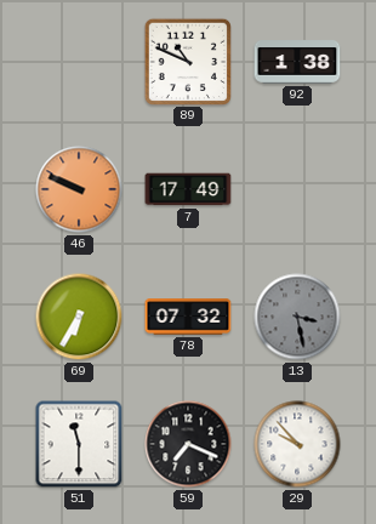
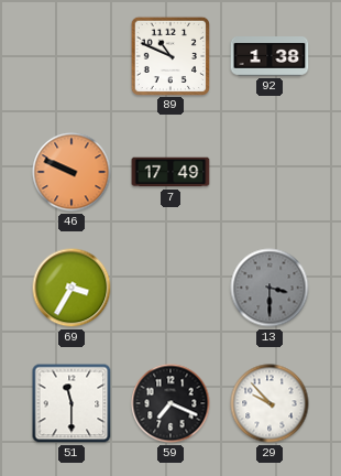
69: 6:35 -> 3:35 (71, 288)
78: 07:32 -> none (188, 317)
13: 3:28 -> 3:30 (269, 288)
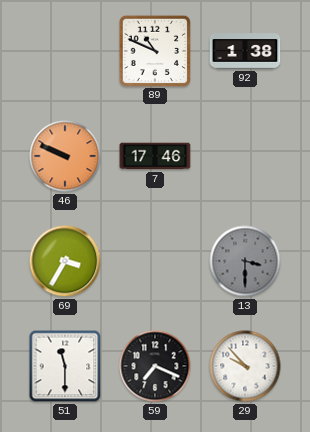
7: 17:49 -> 17:46 (155, 156)
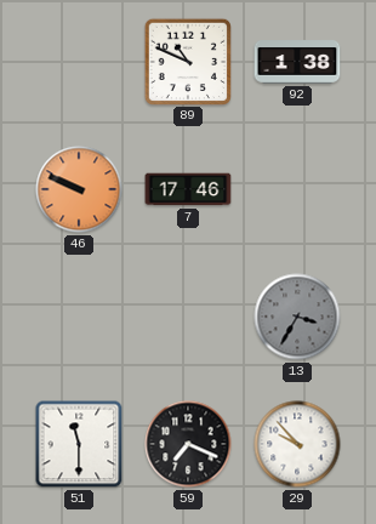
69: 3:35 -> none (65, 261)
13: 3:30 -> 3:35 (297, 317)
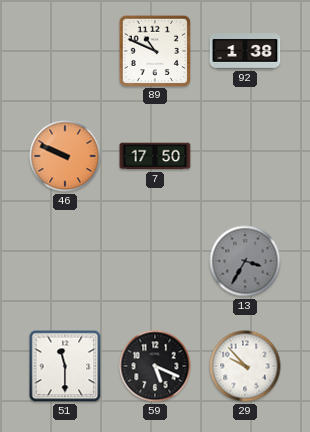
7: 17:46 -> 17:50 (155, 156)
59: 7:19 -> 5:19 (155, 366)
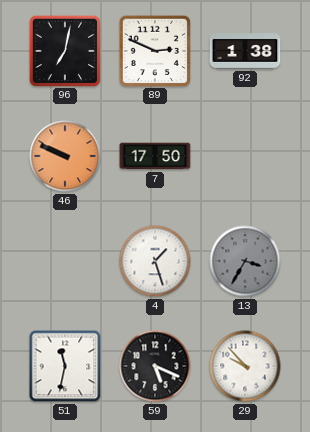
96: none -> 7:02 (64, 50)
89: 10:49 -> 2:49 (154, 50)
4: none -> 1:27 (155, 261)
51: 11:30 -> 11:32 (65, 366)
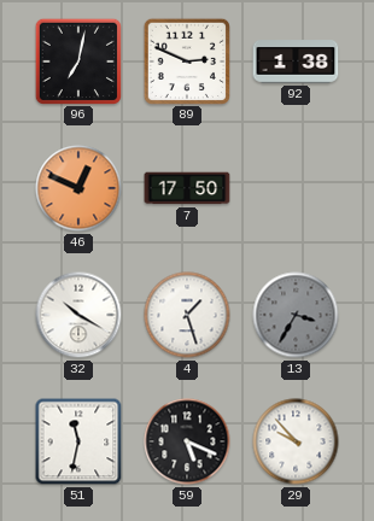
46: 9:49 -> 12:49 (78, 188)
32: none -> 10:20 (78, 315)
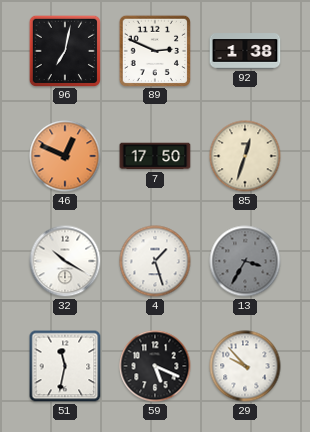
85: none -> 12:33 (245, 156)
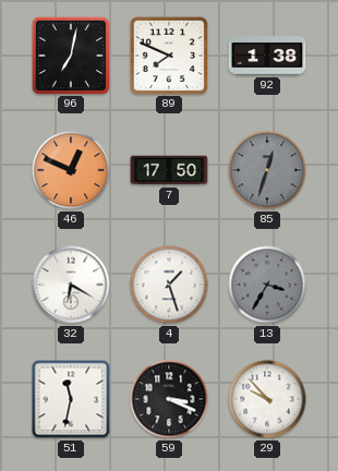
89: 2:49 -> 7:49 (168, 55)
85 dial: cream -> grey (267, 170)
32: 10:20 -> 6:20 (71, 285)
59: 5:19 -> 3:19 (169, 399)
